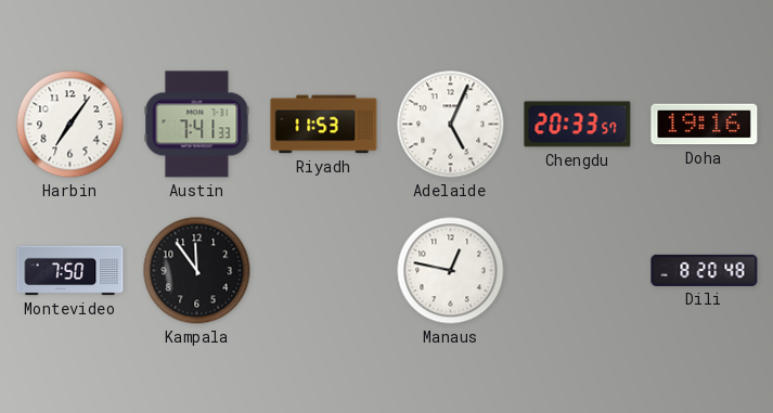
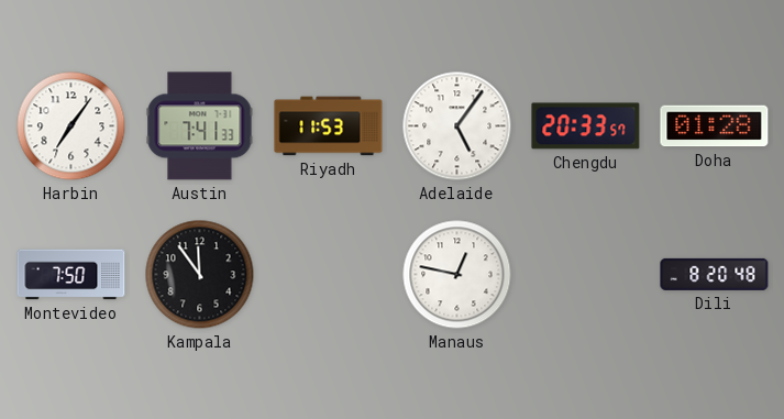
Adelaide: 5:04 -> 5:06 (457, 126)
Doha: 19:16 -> 01:28 (715, 126)
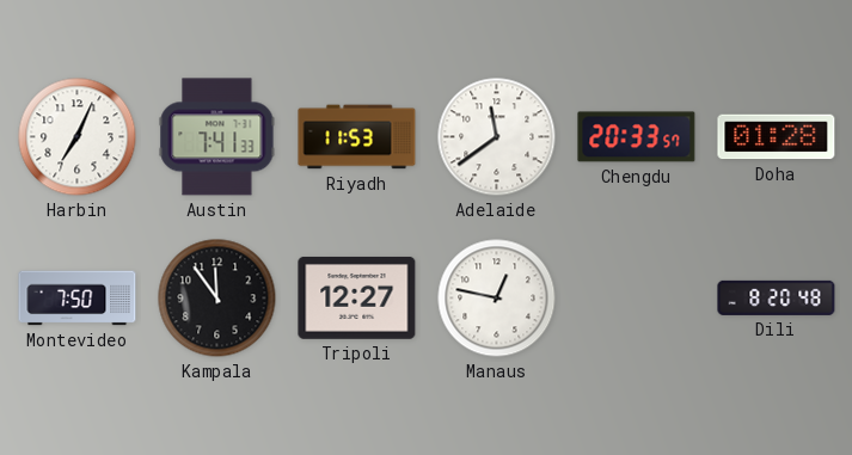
Harbin: 7:06 -> 7:04 (78, 137)
Adelaide: 5:06 -> 11:39 (497, 137)
Tripoli: none -> 12:27 (357, 297)
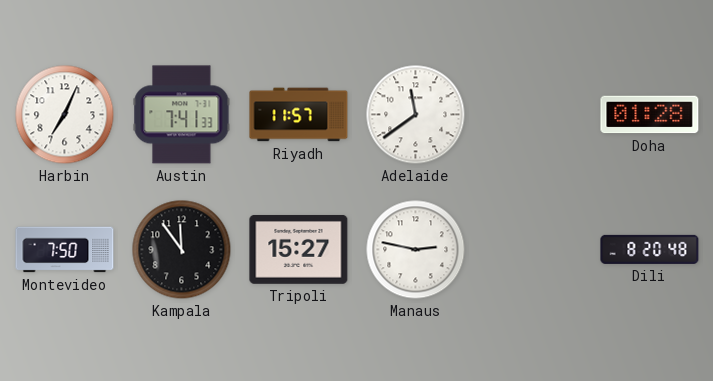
Riyadh: 11:53 -> 11:57 (299, 115)
Chengdu: 20:33 -> none (637, 137)
Tripoli: 12:27 -> 15:27 (299, 249)
Manaus: 12:47 -> 2:47 (416, 250)
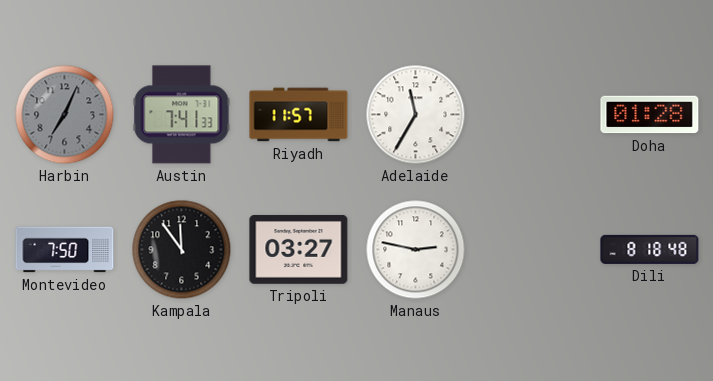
Harbin dial: white -> grey (65, 115)
Adelaide: 11:39 -> 11:35 (416, 115)
Tripoli: 15:27 -> 03:27 (299, 249)
Dili: 8:20 -> 8:18 (650, 249)
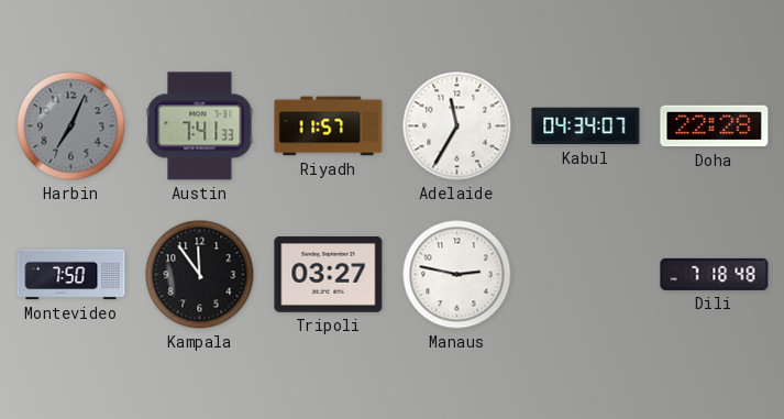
Kabul: none -> 04:34 (586, 126)
Doha: 01:28 -> 22:28 (715, 126)
Dili: 8:18 -> 7:18 (715, 274)
